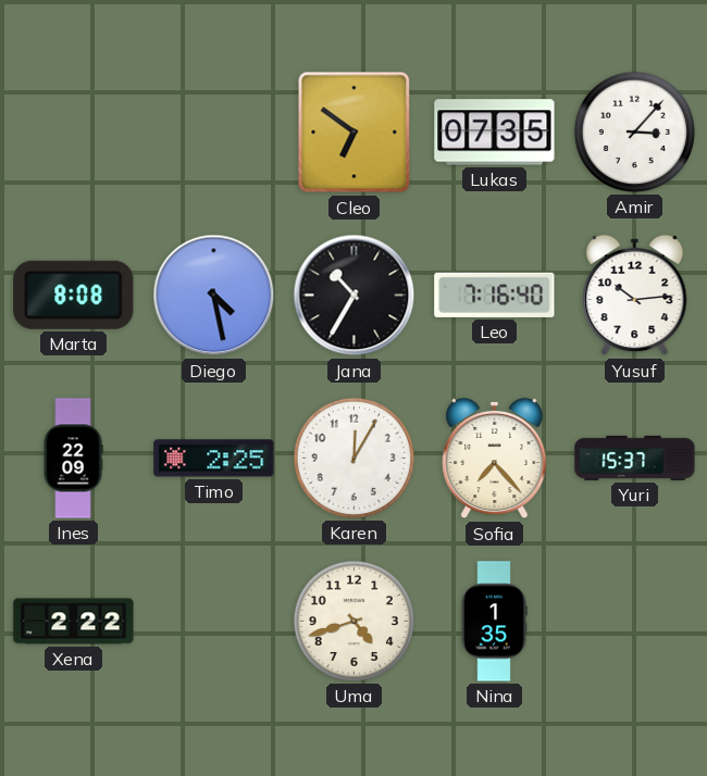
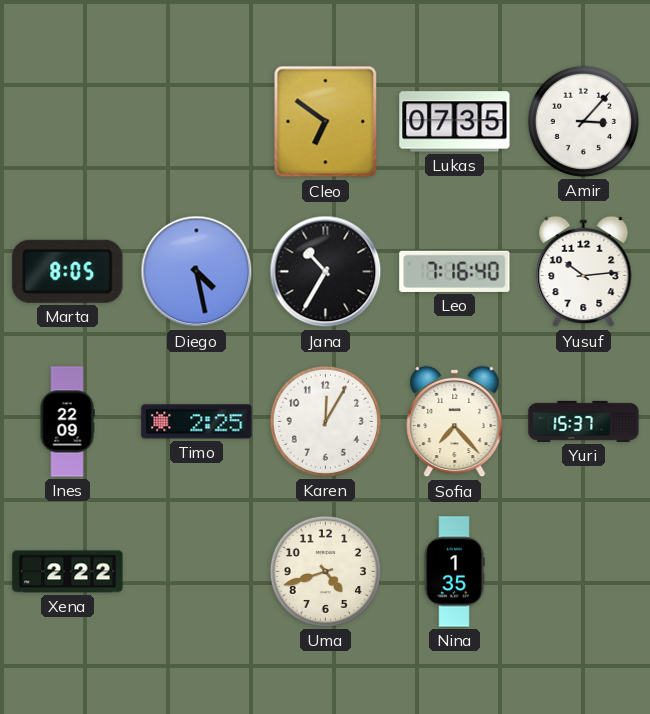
Marta: 8:08 -> 8:05 (68, 271)
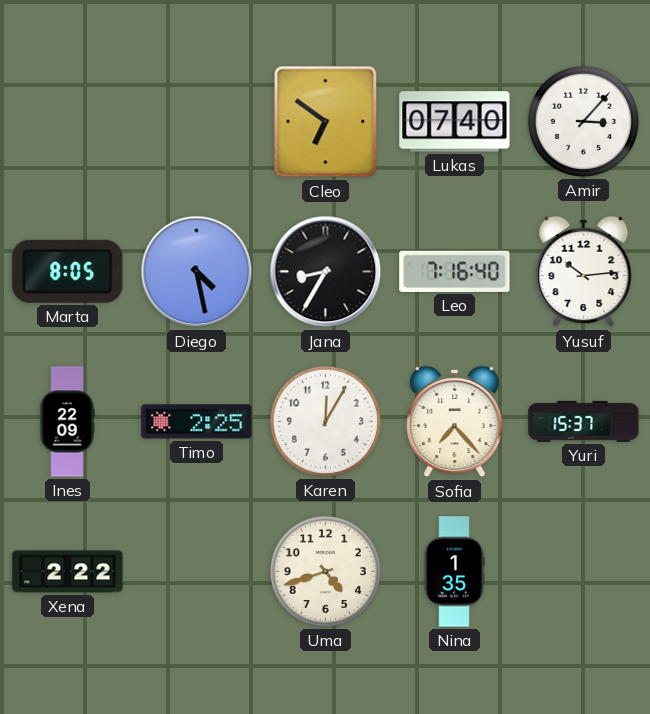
Lukas: 07:35 -> 07:40 (455, 122)
Jana: 10:35 -> 8:35 (326, 272)
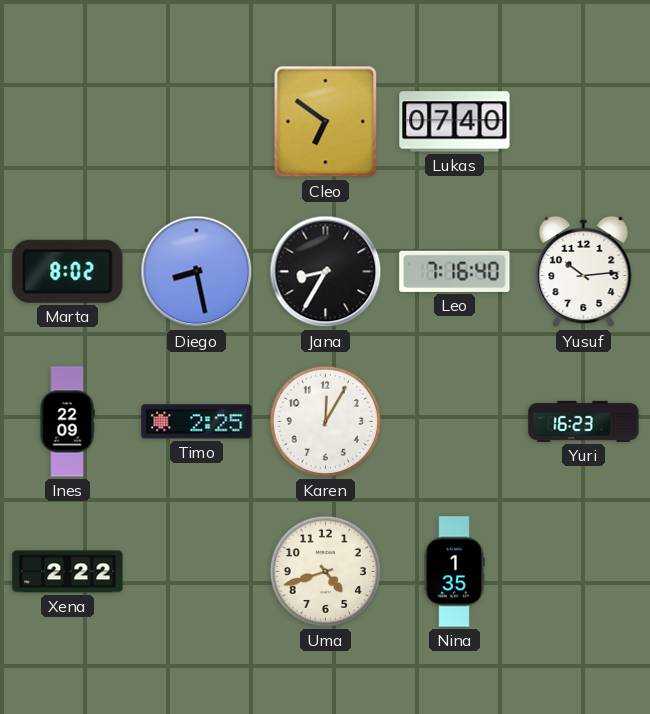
Amir: 3:07 -> none (583, 121)
Marta: 8:05 -> 8:02 (68, 271)
Diego: 4:28 -> 8:28 (197, 272)
Sofia: 7:23 -> none (455, 422)
Yuri: 15:37 -> 16:23 (584, 421)
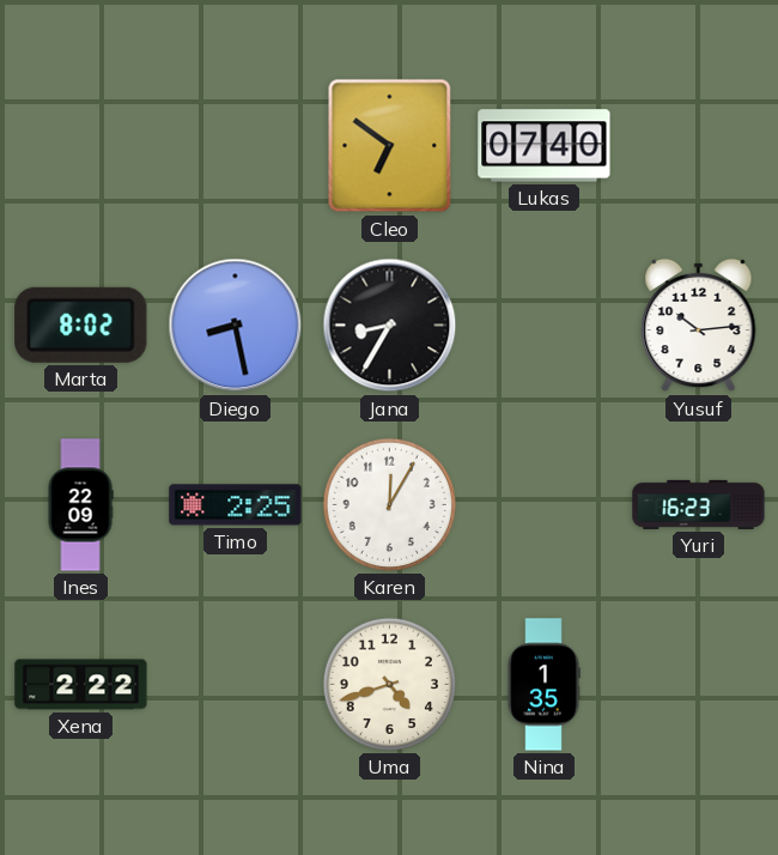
Leo: 7:16 -> none (455, 271)
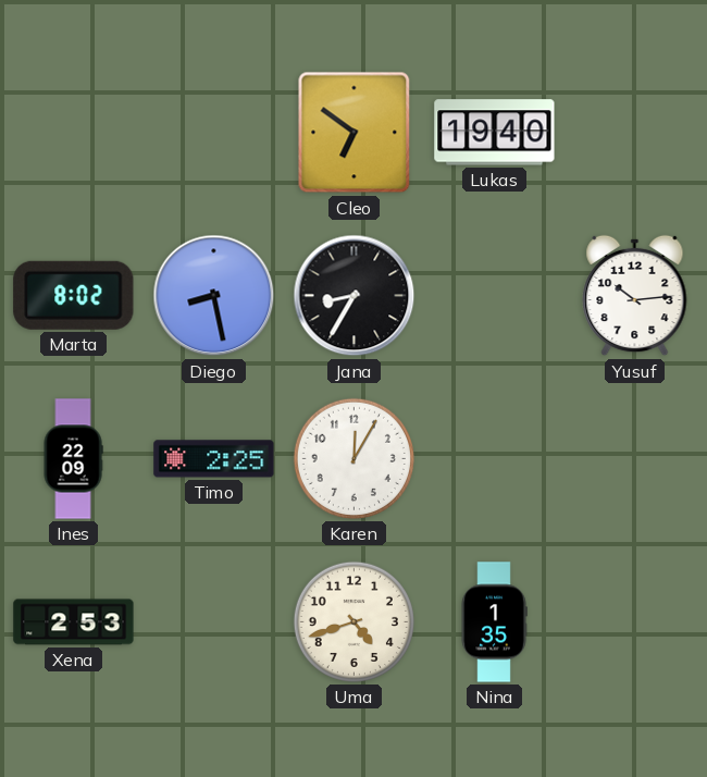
Lukas: 07:40 -> 19:40 (495, 133)
Yuri: 16:23 -> none (699, 504)
Xena: 2:22 -> 2:53 (74, 622)
